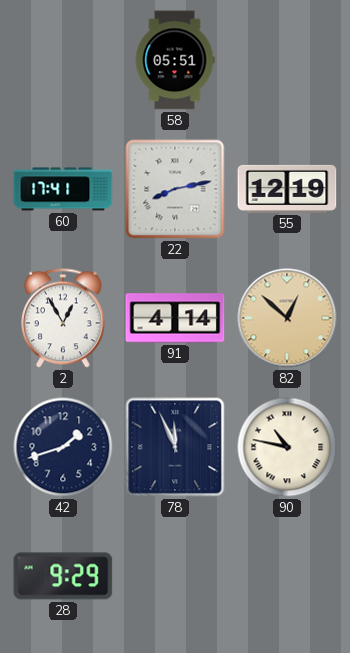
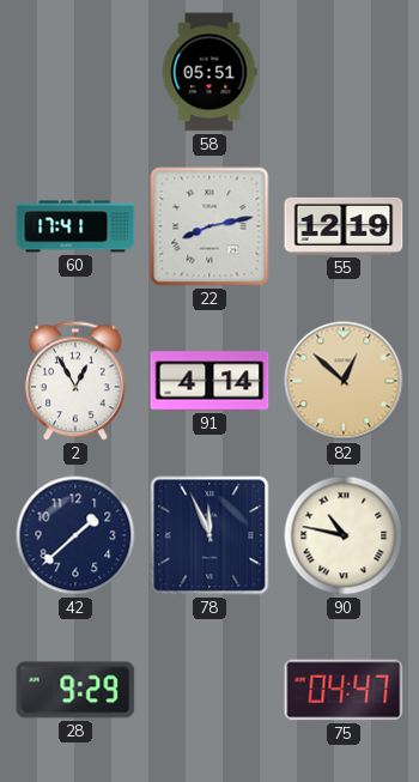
42: 1:42 -> 1:38 (75, 535)
75: none -> 04:47 (344, 690)
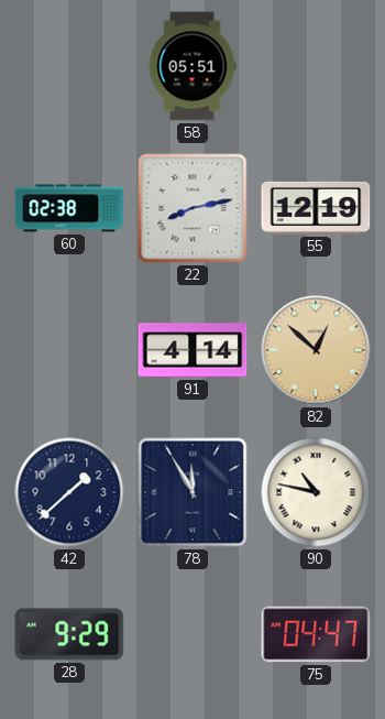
60: 17:41 -> 02:38 (69, 208)
2: 12:55 -> none (77, 381)
78: 11:56 -> 11:55 (193, 492)
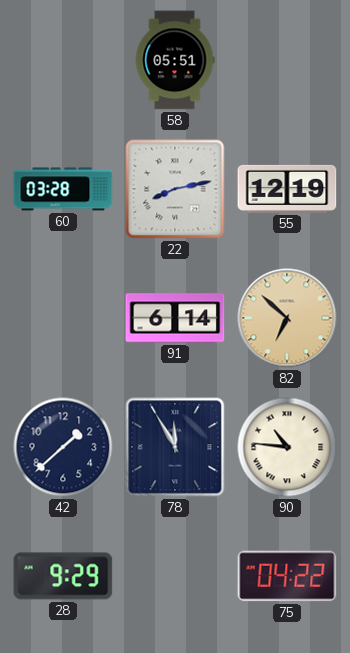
60: 02:38 -> 03:28 (63, 189)
91: 4:14 -> 6:14 (175, 318)
82: 12:52 -> 6:52 (287, 318)
90: 10:47 -> 10:46 (287, 447)
75: 04:47 -> 04:22 (287, 576)
